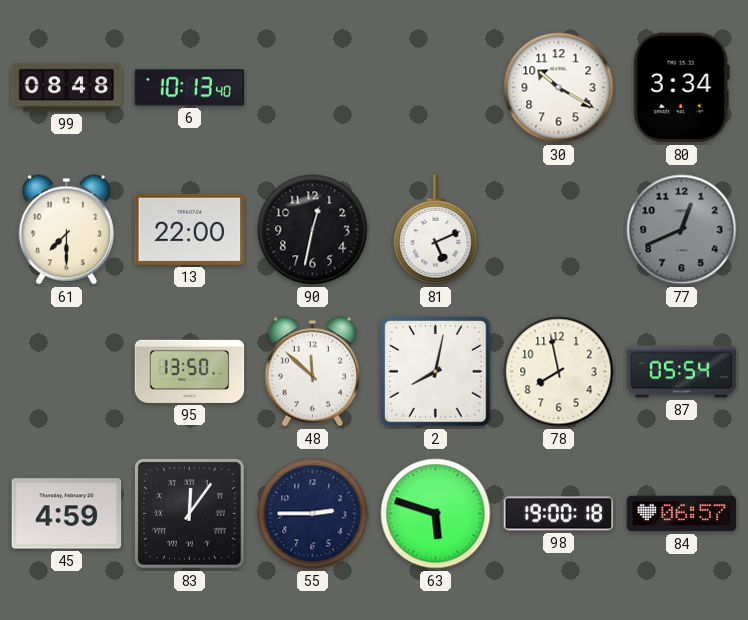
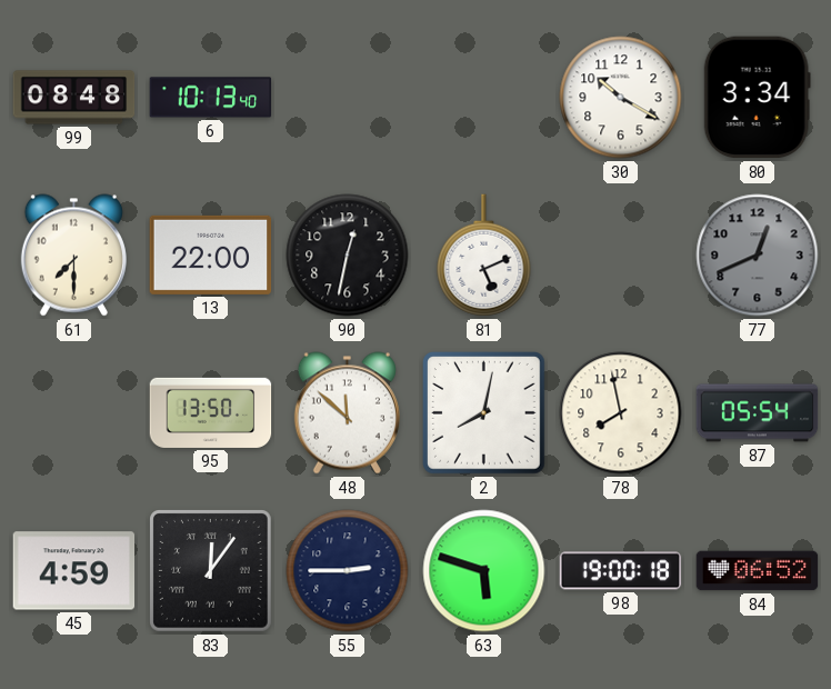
84: 06:57 -> 06:52 (758, 571)
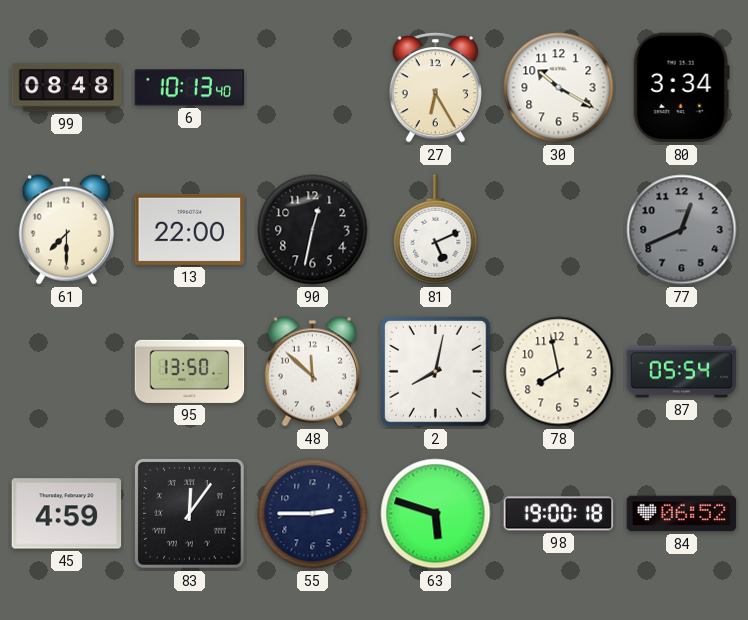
27: none -> 6:25 (435, 88)
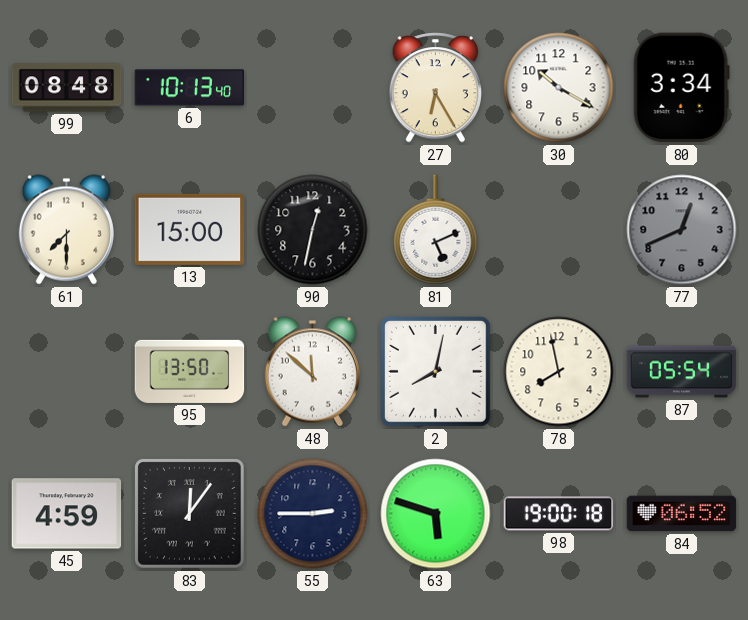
13: 22:00 -> 15:00 (190, 229)
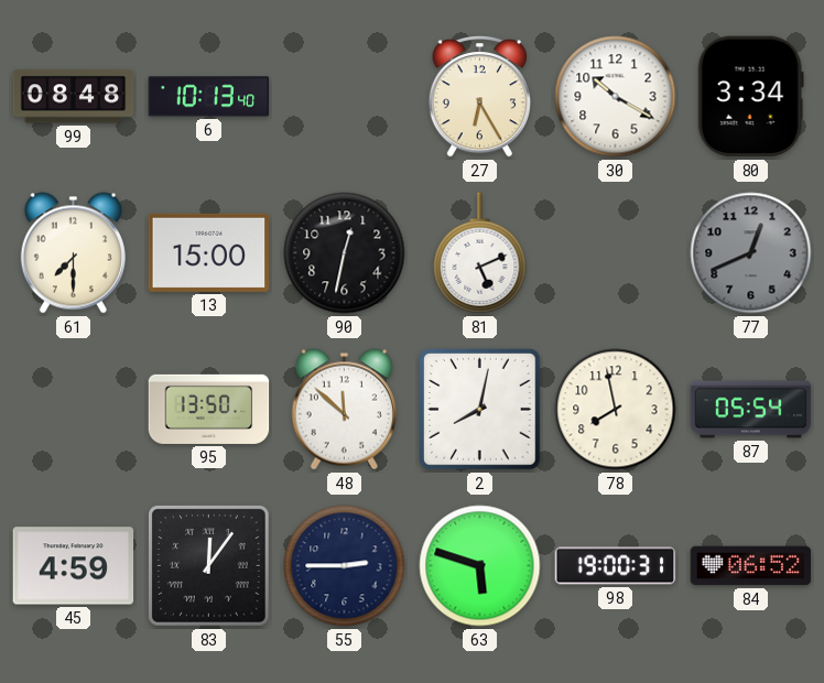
98: 19:00:18 -> 19:00:31 (616, 566)
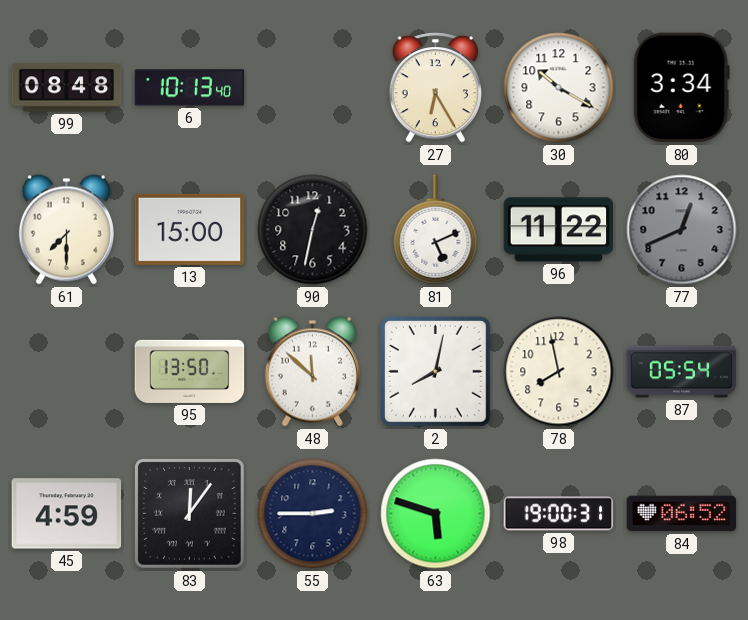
96: none -> 11:22 (559, 230)
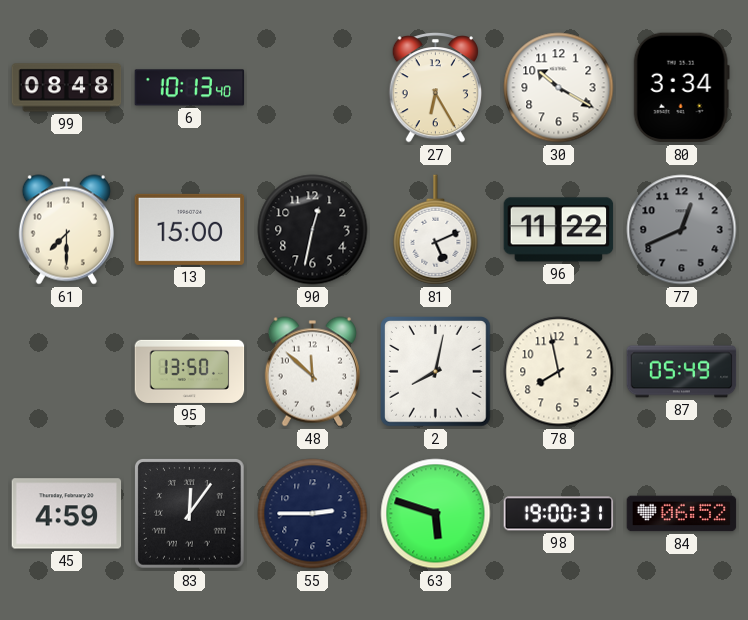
87: 05:54 -> 05:49 (682, 372)
